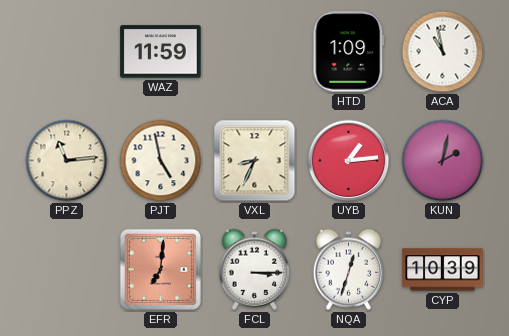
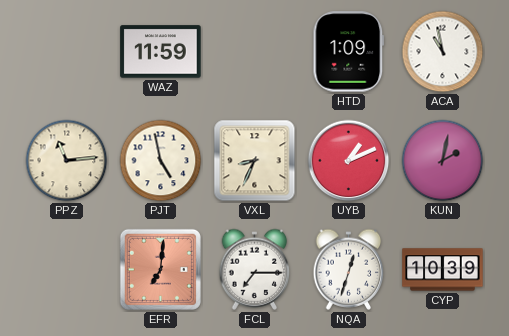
UYB: 1:14 -> 1:11 (349, 161)
FCL: 3:15 -> 7:15 (255, 269)
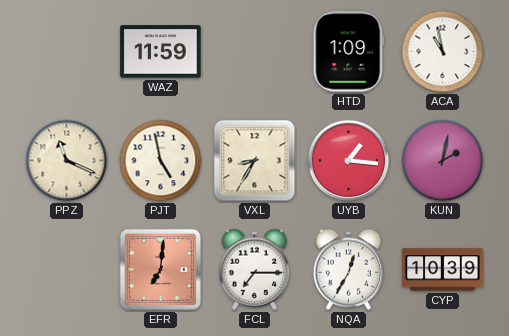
PPZ: 11:14 -> 11:19 (67, 161)
VXL: 8:34 -> 8:35 (255, 161)
UYB: 1:11 -> 1:16 (349, 161)
NQA: 12:33 -> 12:35 (349, 269)
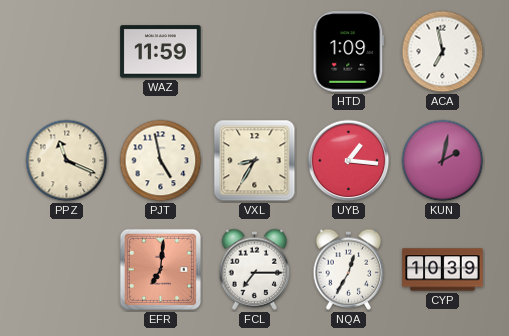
ACA: 10:58 -> 6:58 (443, 52)
